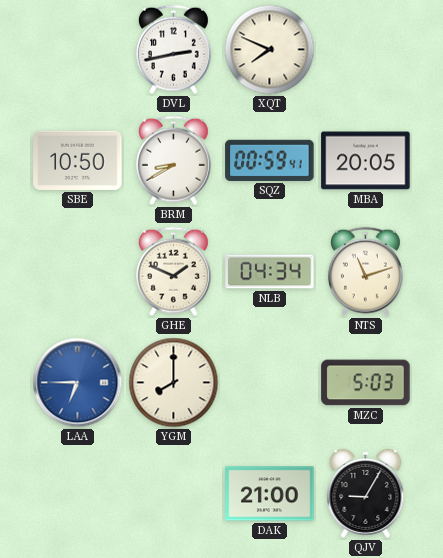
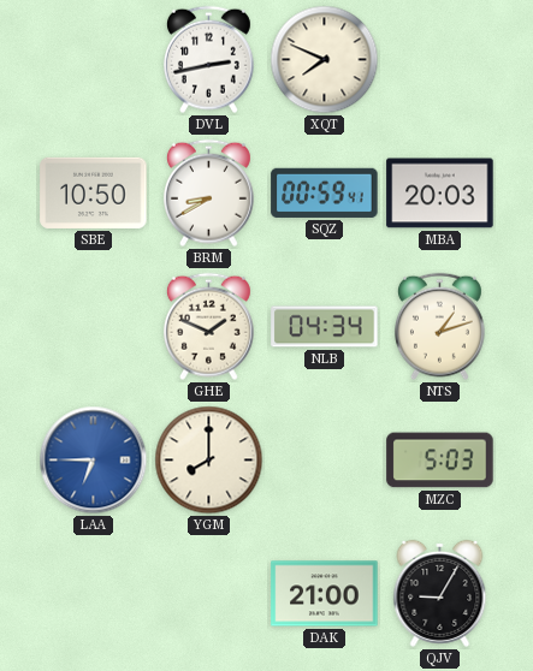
MBA: 20:05 -> 20:03 (440, 194)
NTS: 11:12 -> 1:12 (439, 327)
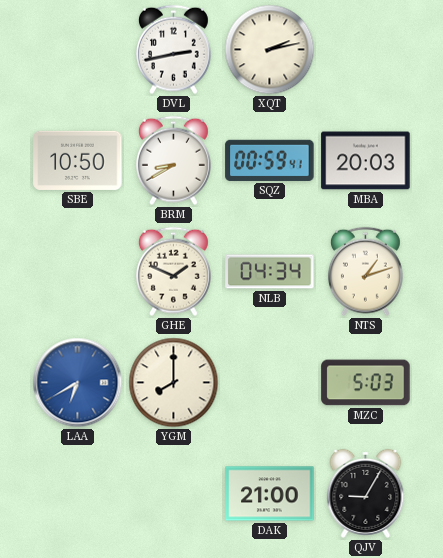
XQT: 7:49 -> 2:13 (270, 50)
LAA: 6:45 -> 6:40 (78, 383)
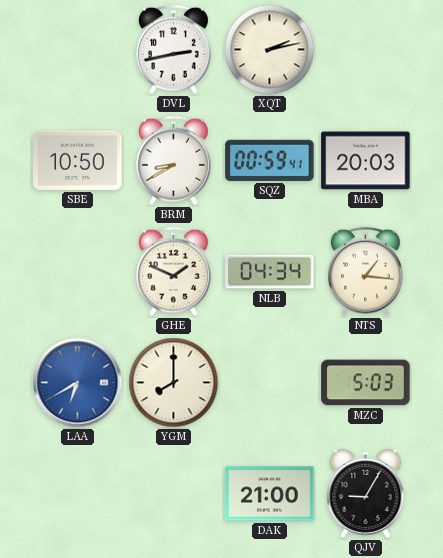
NTS: 1:12 -> 1:16 (365, 272)
